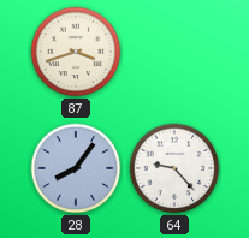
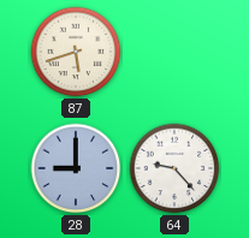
87: 3:42 -> 5:42 (76, 52)
28: 8:06 -> 9:00 (76, 168)
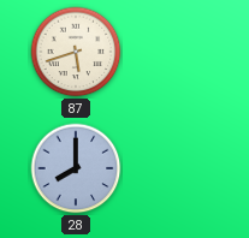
28: 9:00 -> 8:00 (76, 168)
64: 9:23 -> none (174, 168)
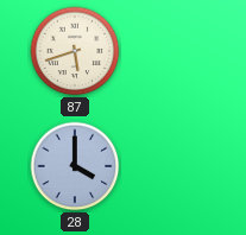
28: 8:00 -> 4:00 (75, 166)
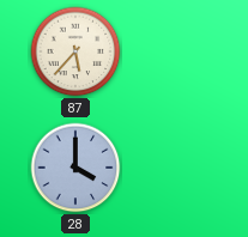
87: 5:42 -> 5:37 (75, 51)
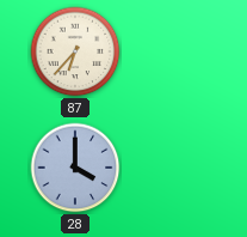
87: 5:37 -> 6:37 (75, 51)
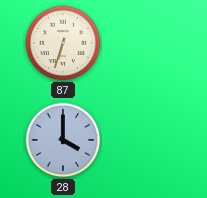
87: 6:37 -> 6:33 (63, 43)
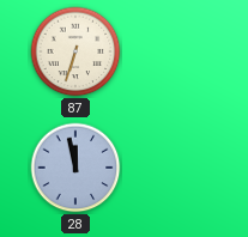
28: 4:00 -> 11:58 (75, 168)
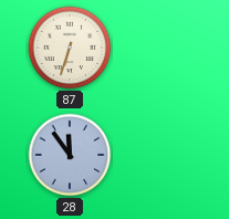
28: 11:58 -> 11:54 (70, 155)
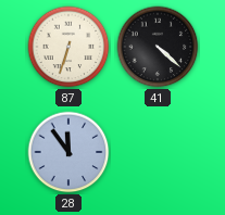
41: none -> 4:22 (158, 47)
